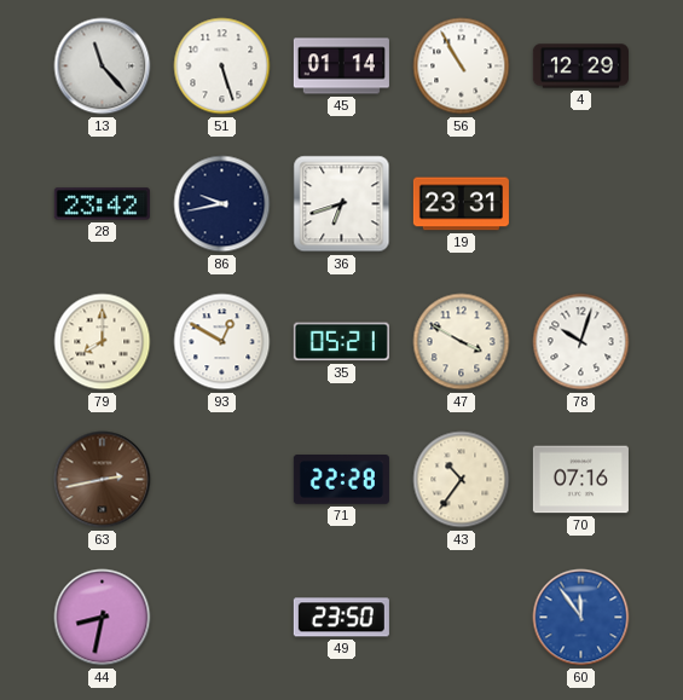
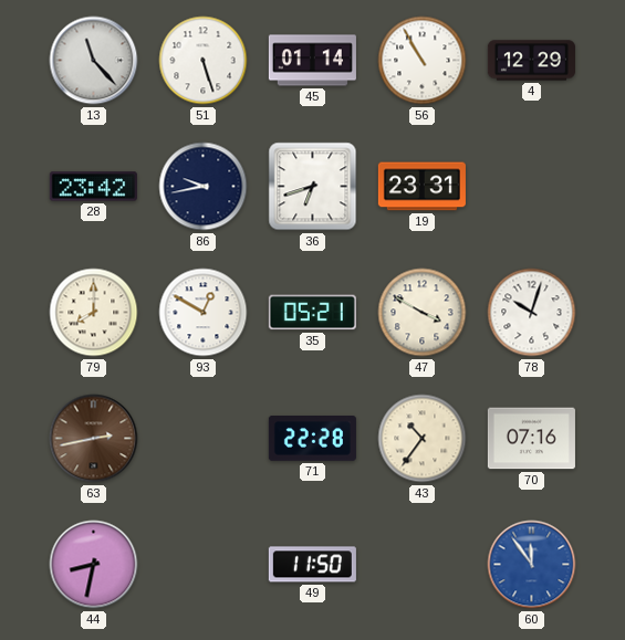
49: 23:50 -> 11:50 (312, 565)
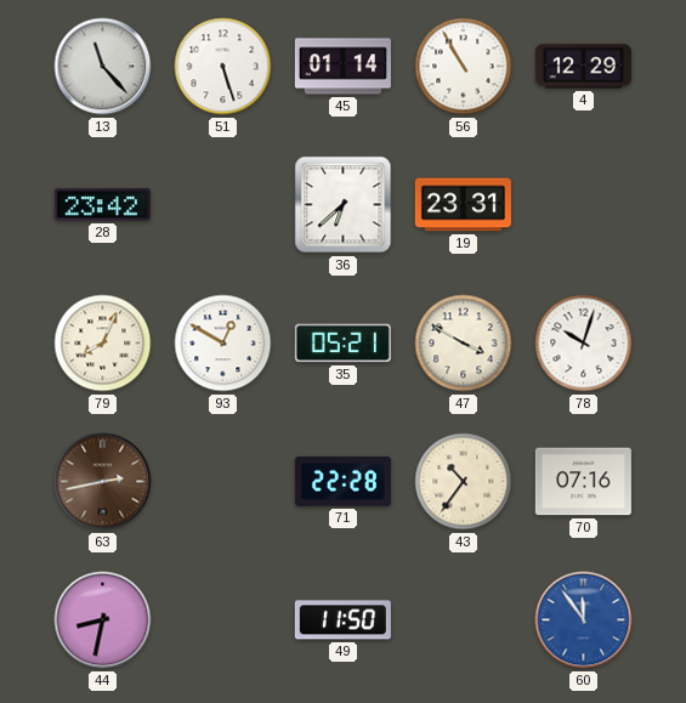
86: 9:43 -> none (204, 187)
36: 6:42 -> 6:38 (344, 205)
79: 8:00 -> 8:04 (103, 344)
